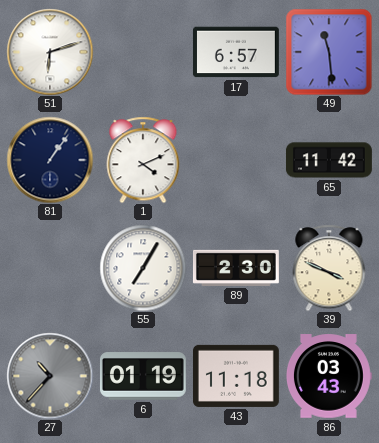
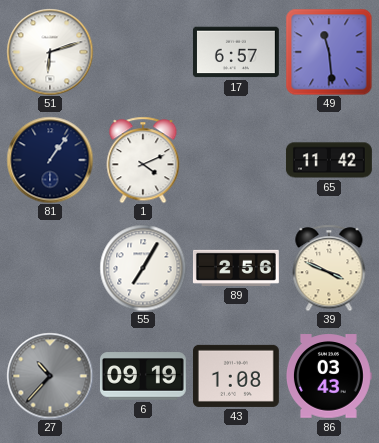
89: 2:30 -> 2:56 (236, 268)
6: 01:19 -> 09:19 (143, 376)
43: 11:18 -> 1:08 (236, 376)
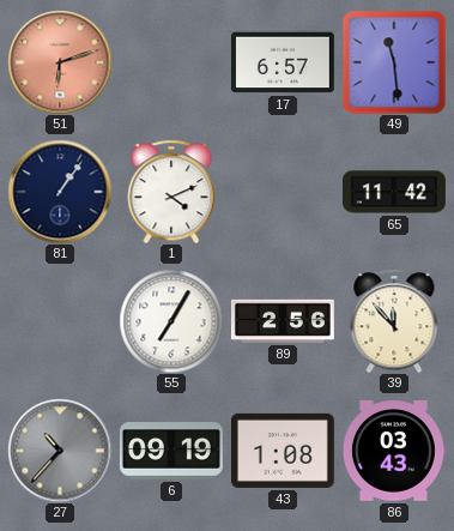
51 dial: white -> salmon (60, 62)
39: 3:49 -> 11:53 (394, 321)
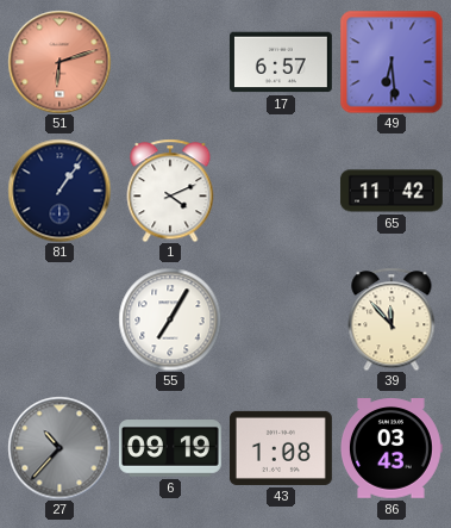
49: 11:29 -> 6:29 (392, 62)
89: 2:56 -> none (283, 321)
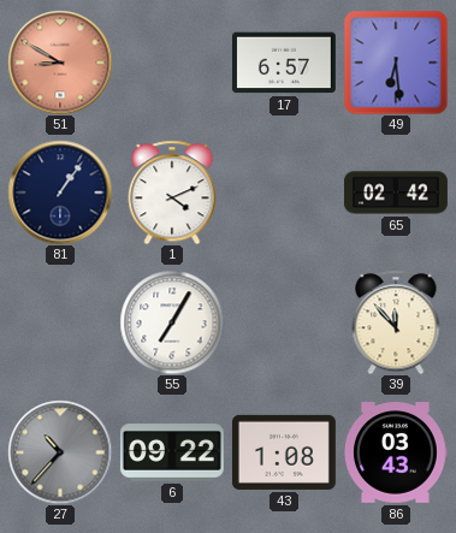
51: 6:12 -> 8:50 (60, 63)
65: 11:42 -> 02:42 (396, 193)
6: 09:19 -> 09:22 (172, 452)
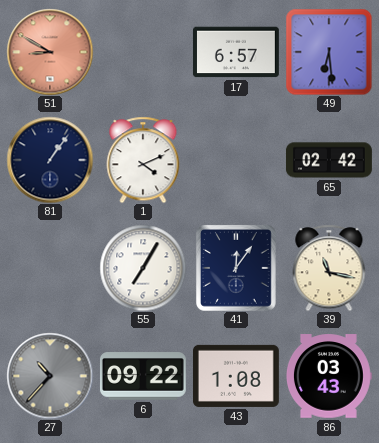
41: none -> 12:06 (236, 268)
39: 11:53 -> 11:17 (329, 268)
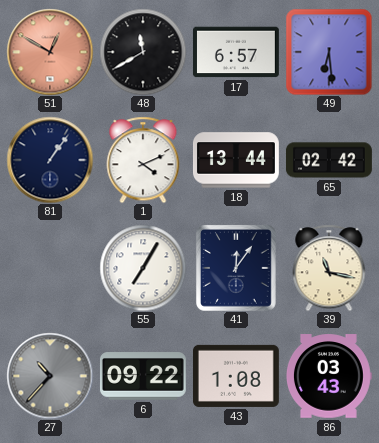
51: 8:50 -> 12:50 (50, 52)
48: none -> 11:40 (143, 52)
18: none -> 13:44 (236, 160)
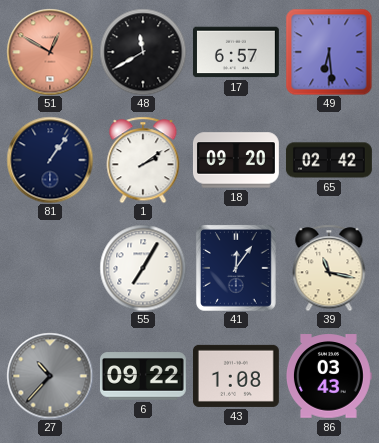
1: 4:11 -> 2:09 (143, 160)
18: 13:44 -> 09:20 (236, 160)
